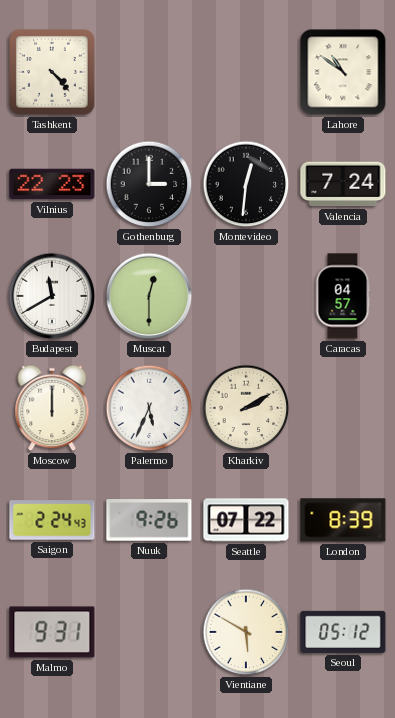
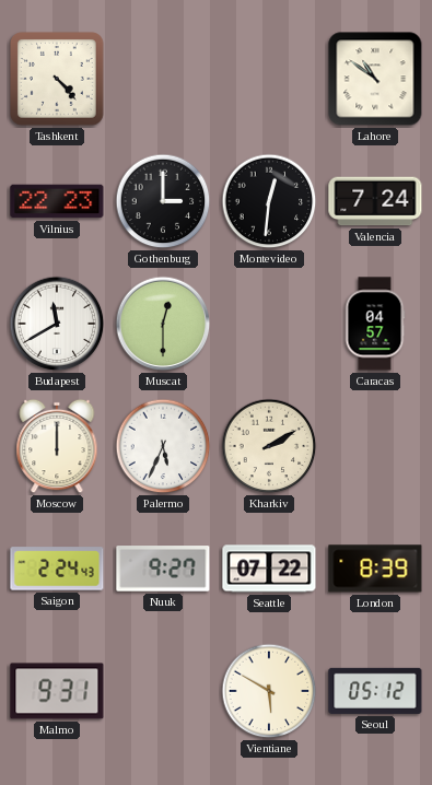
Nuuk: 9:26 -> 9:27 (163, 569)
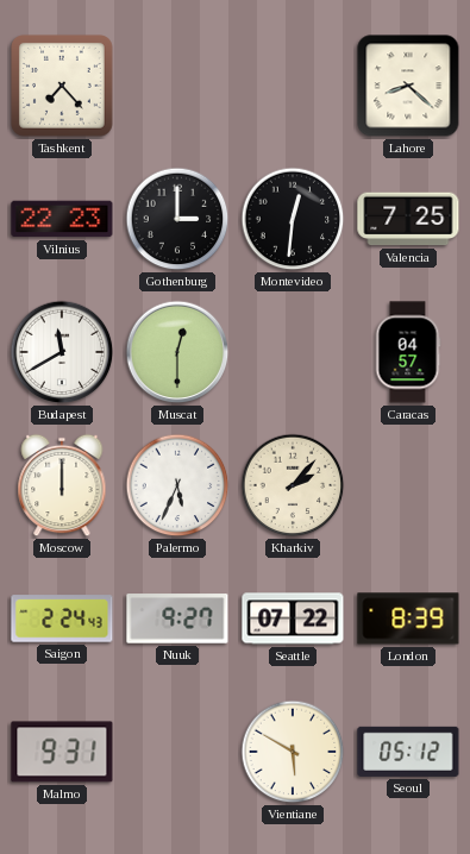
Tashkent: 4:23 -> 7:23 (63, 87)
Lahore: 10:51 -> 8:22 (408, 86)
Valencia: 7:24 -> 7:25 (408, 219)
Kharkiv: 2:10 -> 2:07 (293, 485)
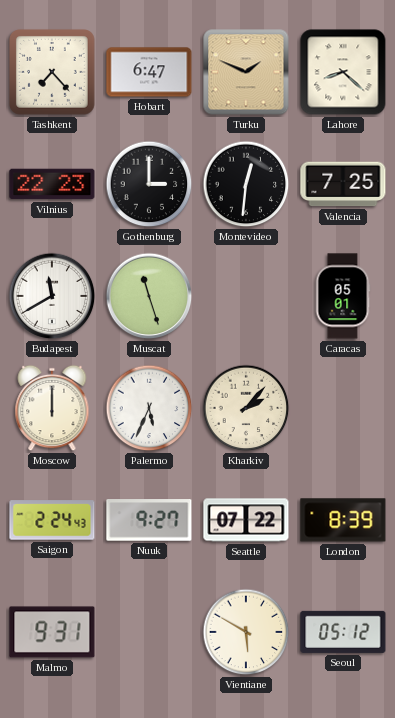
Hobart: none -> 6:47 (149, 72)
Turku: none -> 1:49 (246, 72)
Muscat: 12:30 -> 11:27 (149, 296)
Caracas: 04:57 -> 05:01 (343, 296)
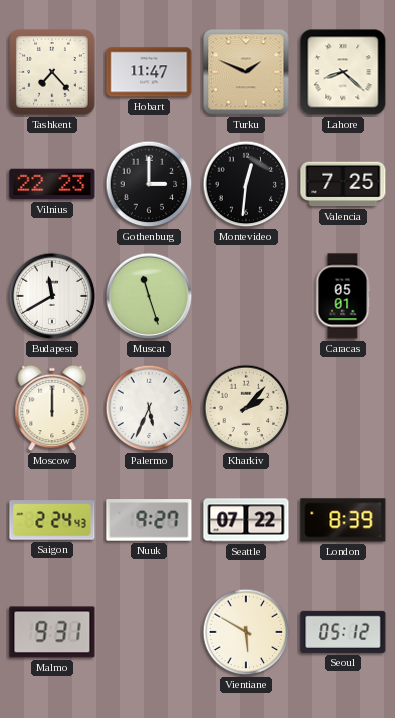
Hobart: 6:47 -> 11:47 (149, 72)
